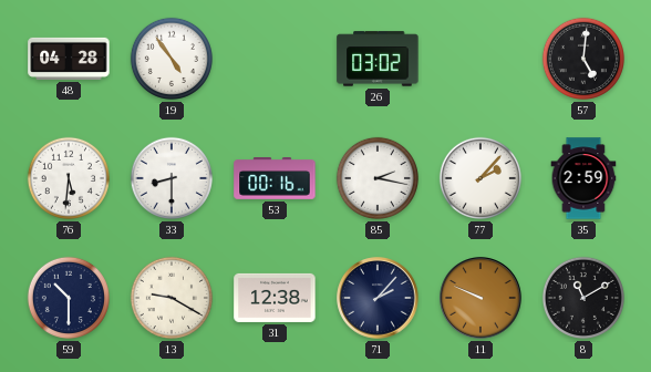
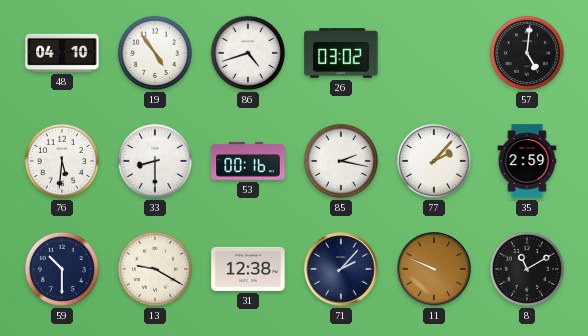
48: 04:28 -> 04:10 (62, 53)
86: none -> 4:42 (248, 53)
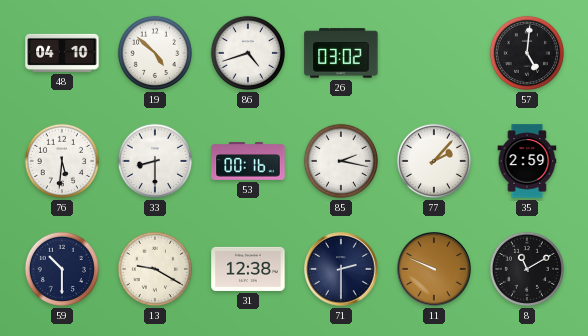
19: 4:54 -> 4:52 (155, 53)
71: 2:07 -> 2:30 (341, 269)
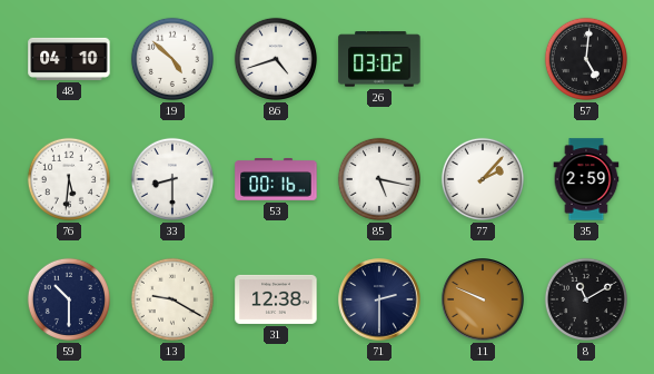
85: 2:17 -> 5:17 (379, 179)
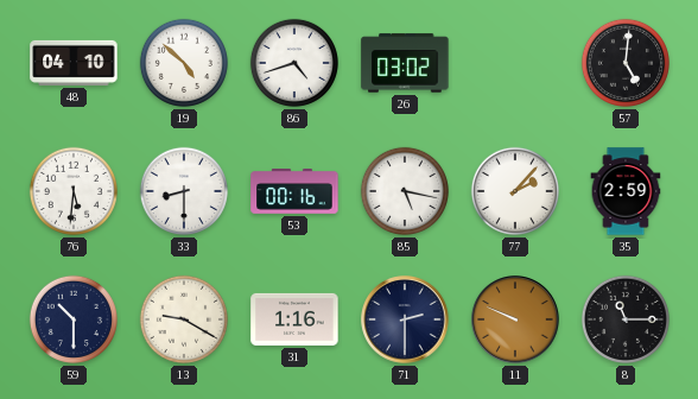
31: 12:38 -> 1:16 (294, 319)
8: 11:10 -> 11:15 (626, 319)
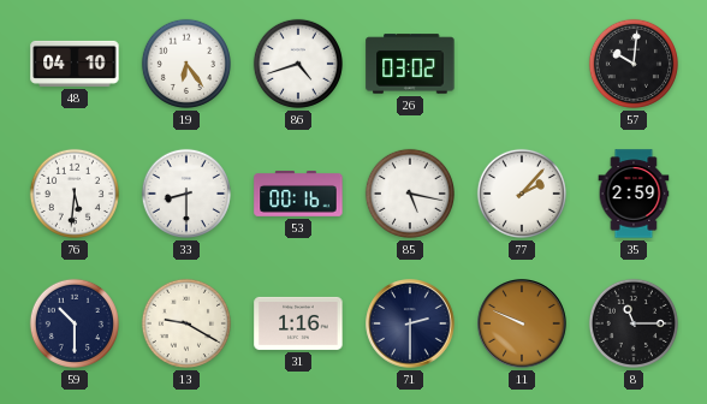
19: 4:52 -> 6:24 (186, 64)
57: 5:01 -> 10:01 (634, 64)
